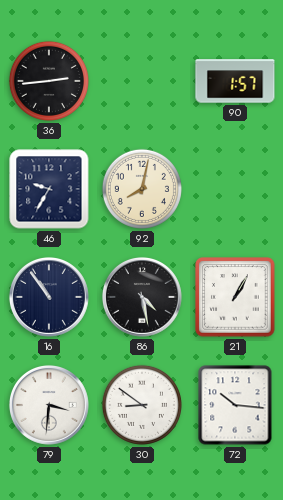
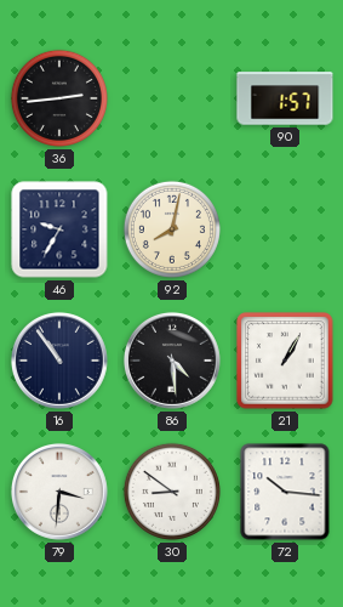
86: 4:28 -> 4:29 (172, 361)
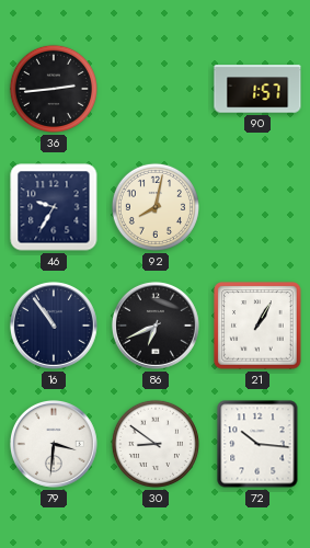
86: 4:29 -> 6:41 (156, 326)
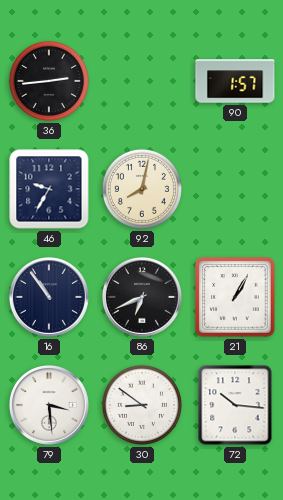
79: 3:31 -> 3:29 (49, 405)
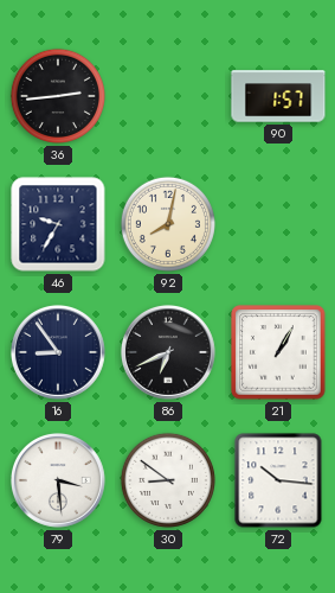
16: 10:54 -> 8:54 (58, 352)
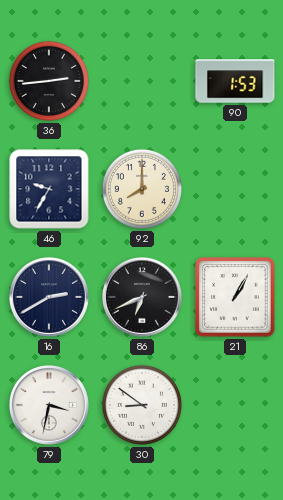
90: 1:57 -> 1:53 (235, 81)
92: 8:02 -> 8:00 (142, 189)
16: 8:54 -> 2:40 (49, 297)
79: 3:29 -> 3:32 (49, 405)
72: 10:16 -> none (278, 480)
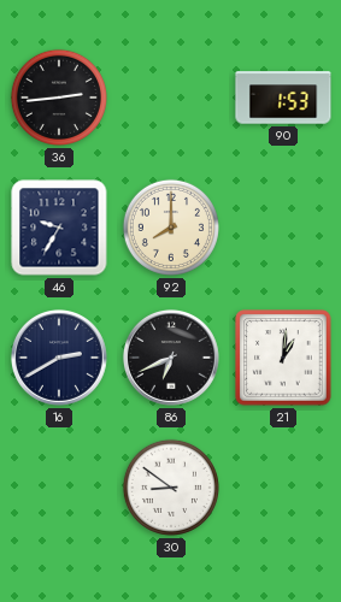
21: 1:05 -> 1:01 (283, 358)
79: 3:32 -> none (49, 405)
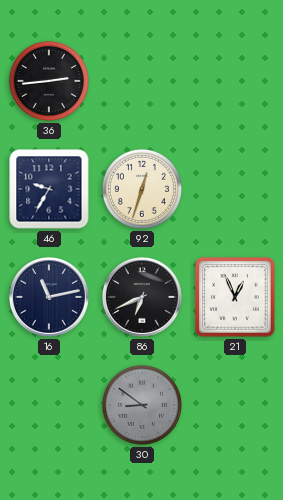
90: 1:53 -> none (283, 98)
92: 8:00 -> 12:33 (142, 189)
16: 2:40 -> 11:13 (49, 297)
21: 1:01 -> 12:56 (235, 297)
30 dial: white -> grey (142, 405)
